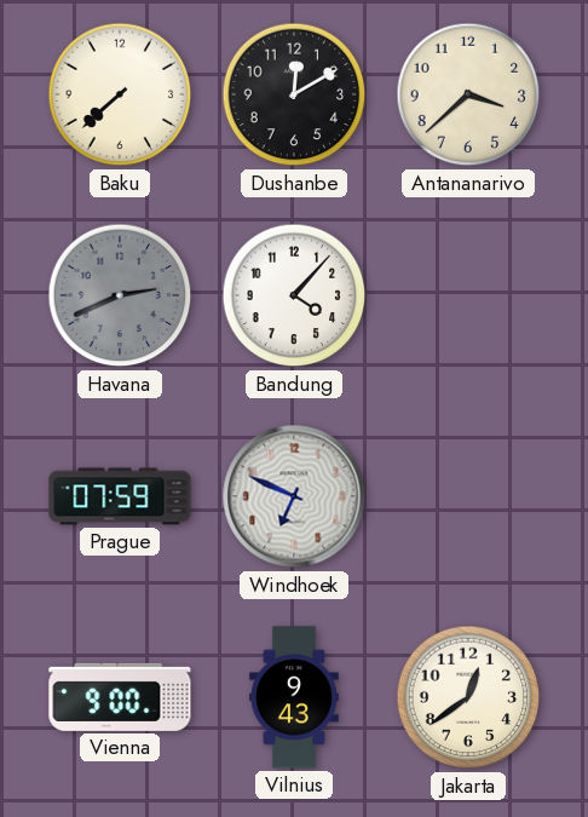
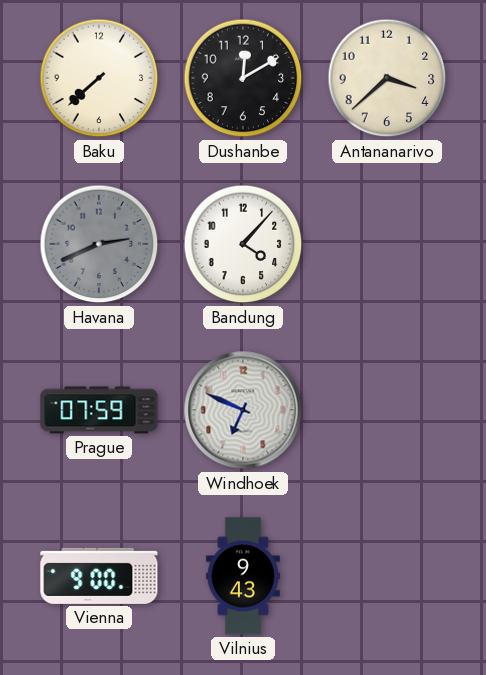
Jakarta: 12:39 -> none (468, 697)
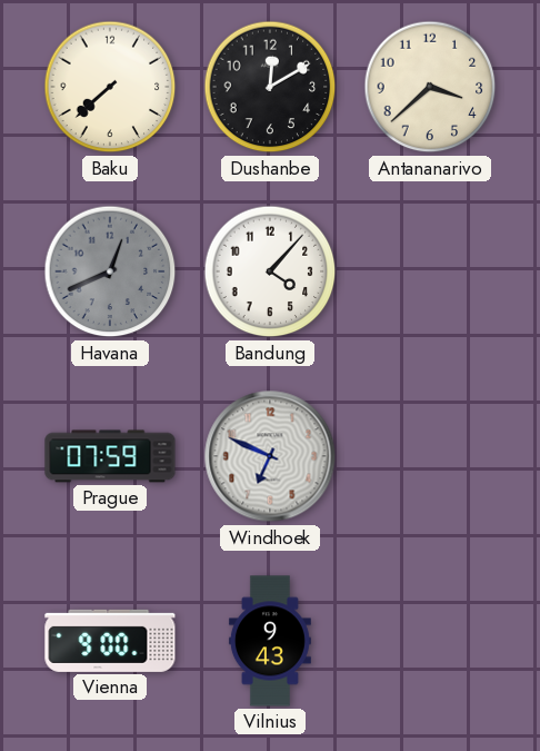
Havana: 2:41 -> 12:41 (110, 271)
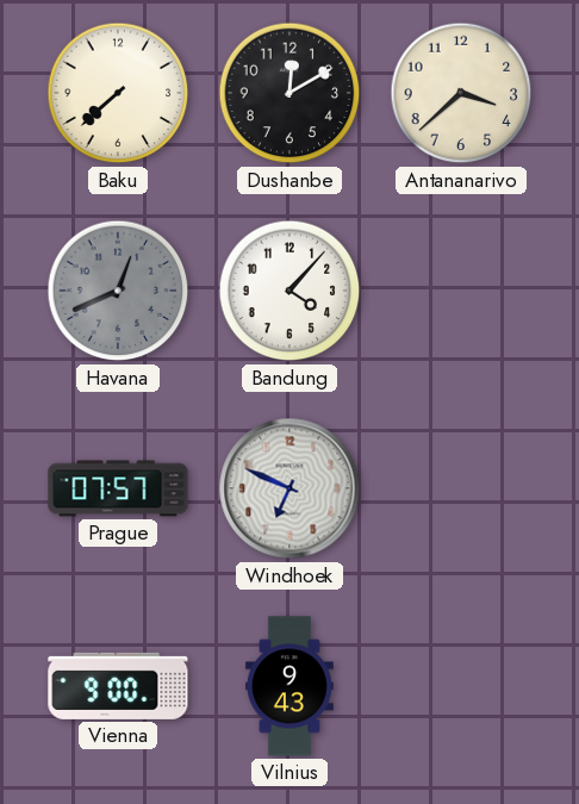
Prague: 07:59 -> 07:57 (118, 488)
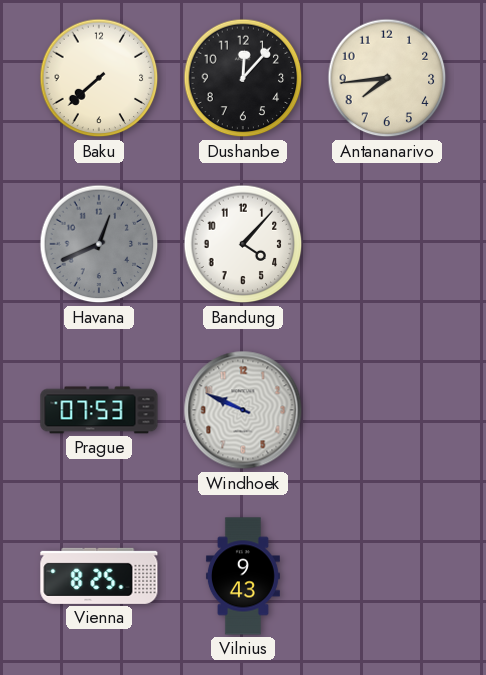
Dushanbe: 12:10 -> 12:07 (243, 78)
Antananarivo: 3:38 -> 7:44 (387, 78)
Prague: 07:57 -> 07:53 (99, 410)
Windhoek: 6:49 -> 9:49 (243, 410)
Vienna: 9:00 -> 8:25 (99, 576)
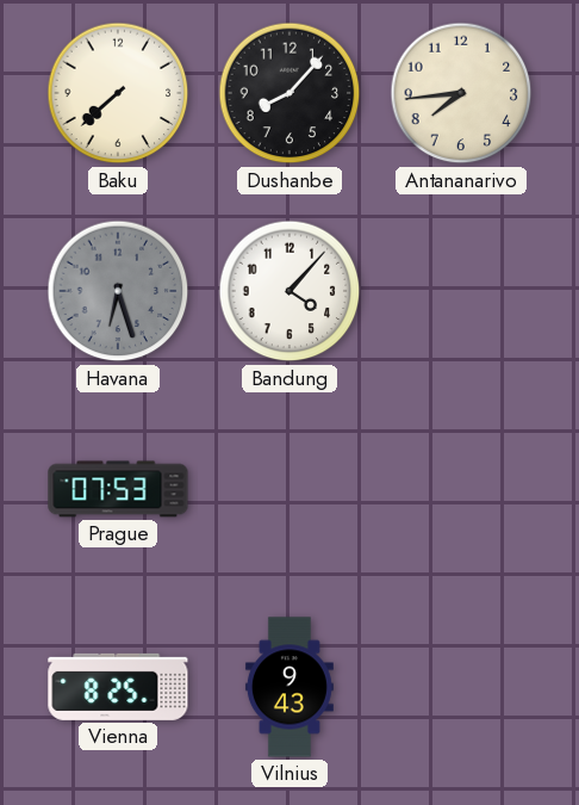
Dushanbe: 12:07 -> 8:07 (289, 93)
Havana: 12:41 -> 6:27 (118, 291)
Windhoek: 9:49 -> none (243, 410)
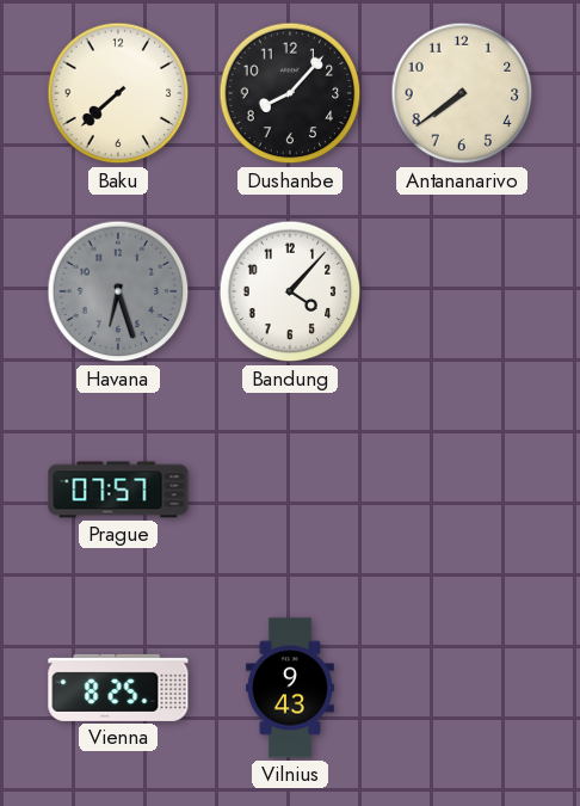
Antananarivo: 7:44 -> 7:39 (462, 93)
Prague: 07:53 -> 07:57 (118, 490)
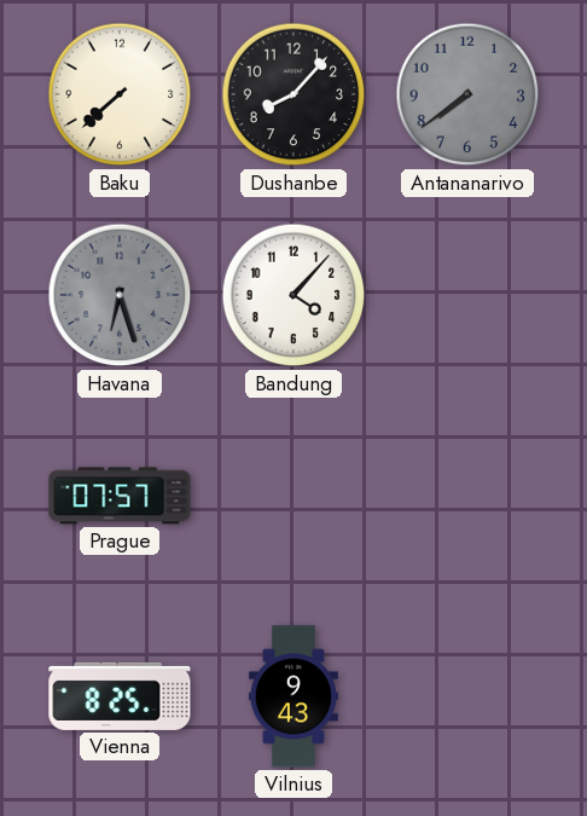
Antananarivo dial: cream -> grey (467, 94)
